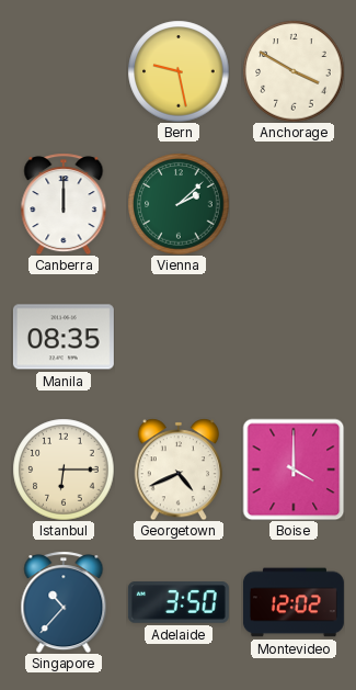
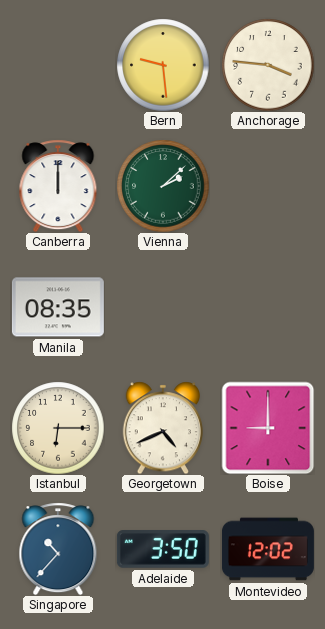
Bern: 9:28 -> 9:29 (163, 65)
Anchorage: 3:50 -> 3:46 (268, 65)
Boise: 4:00 -> 9:00 (268, 428)
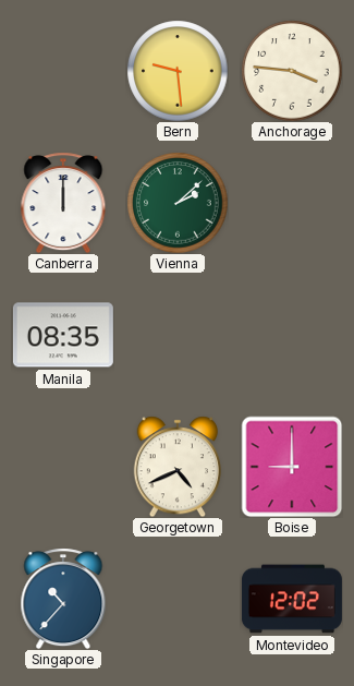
Istanbul: 6:15 -> none (58, 428)
Adelaide: 3:50 -> none (163, 549)
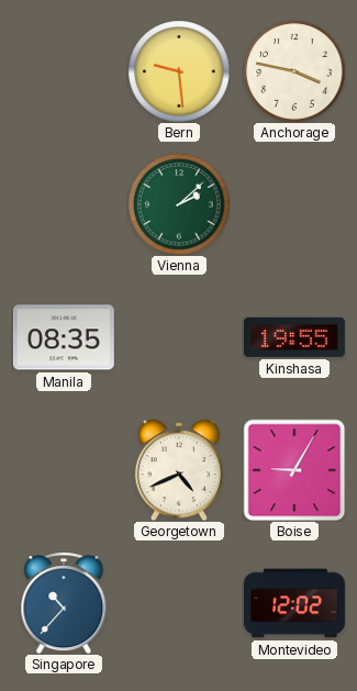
Anchorage: 3:46 -> 3:47 (294, 71)
Canberra: 12:00 -> none (63, 203)
Kinshasa: none -> 19:55 (294, 337)
Boise: 9:00 -> 9:05 (294, 470)
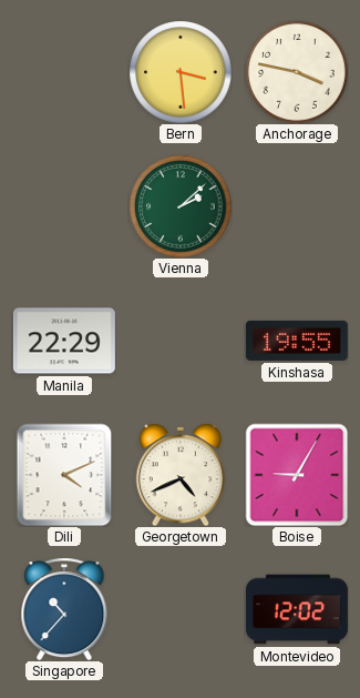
Bern: 9:29 -> 3:29 (181, 72)
Manila: 08:35 -> 22:29 (64, 341)
Dili: none -> 4:11 (64, 475)
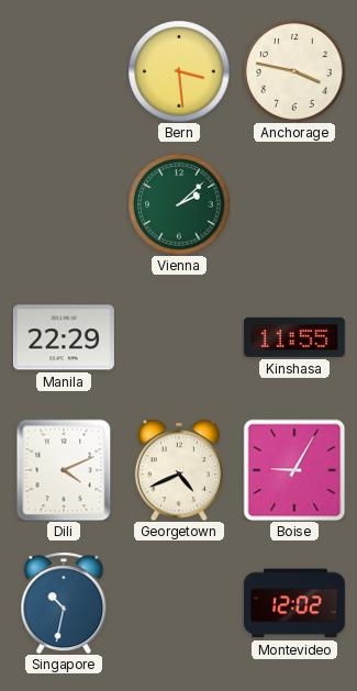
Kinshasa: 19:55 -> 11:55 (294, 337)
Singapore: 10:37 -> 10:32 (64, 603)
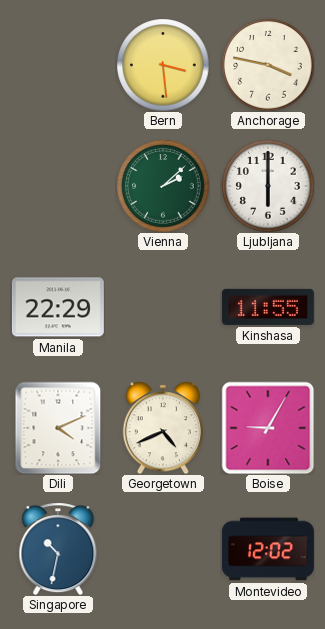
Ljubljana: none -> 6:00 (268, 186)
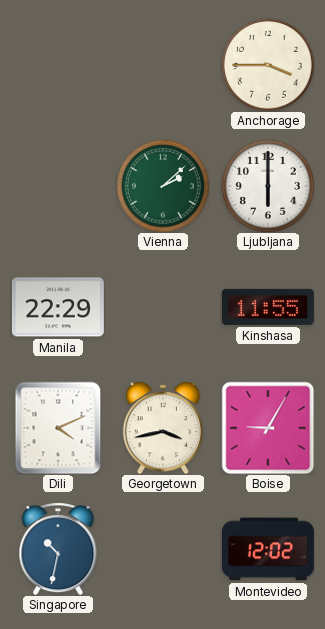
Bern: 3:29 -> none (163, 65)
Anchorage: 3:47 -> 3:45 (268, 65)
Georgetown: 4:41 -> 3:43 (162, 428)
